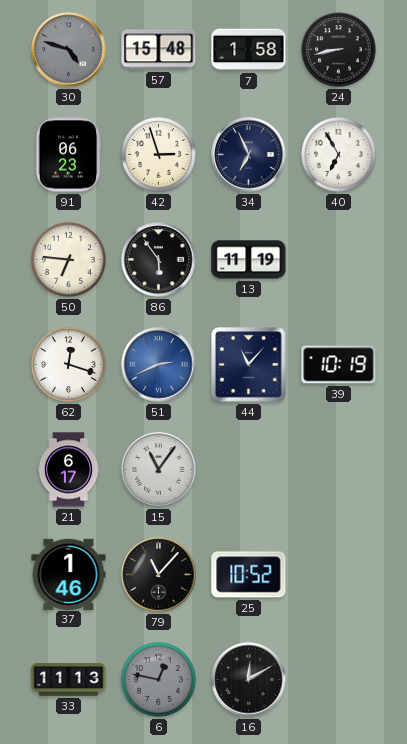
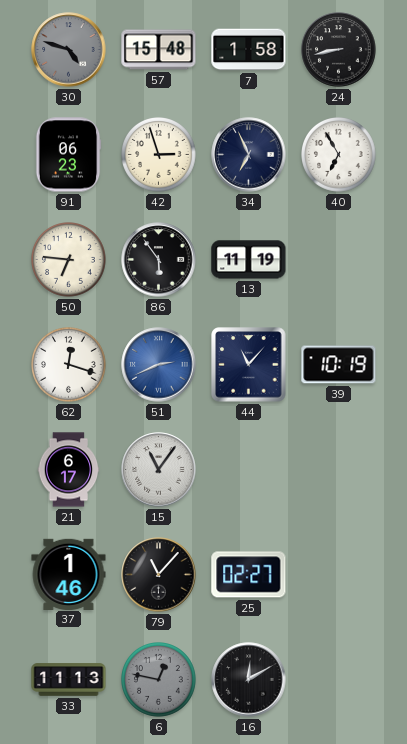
25: 10:52 -> 02:27 (249, 575)
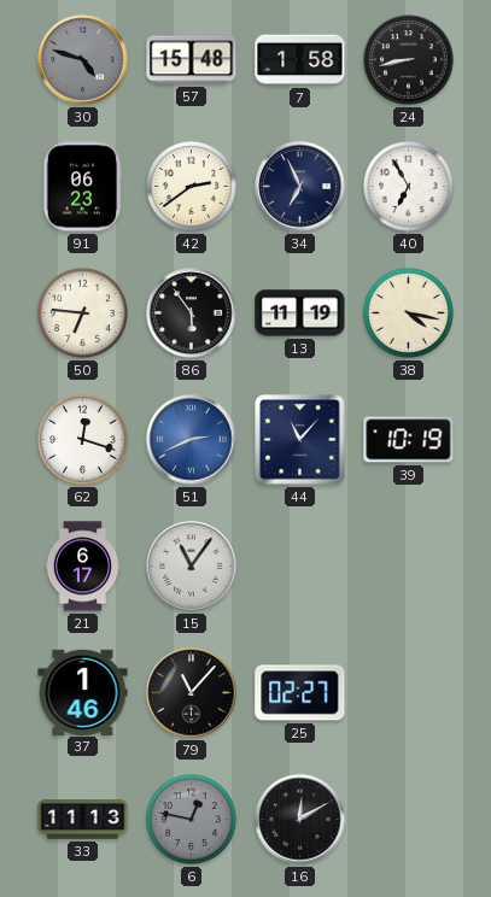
42: 2:57 -> 2:39 (192, 187)
38: none -> 4:17 (409, 313)
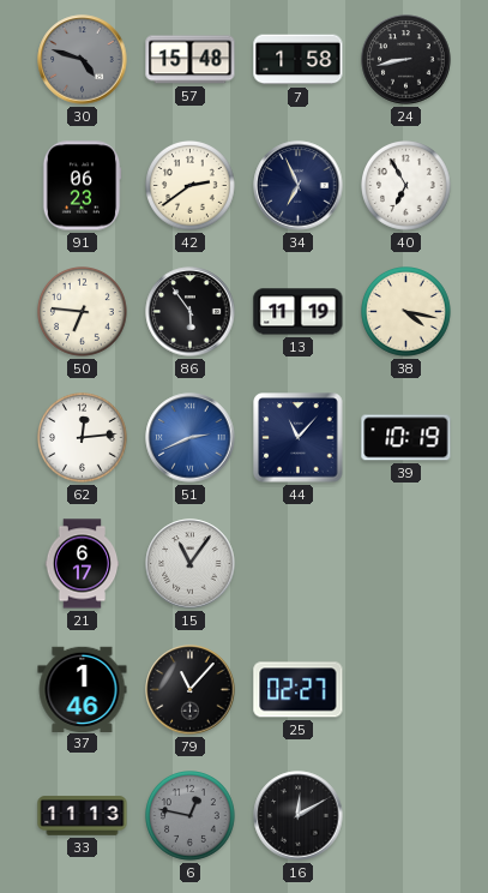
62: 12:18 -> 12:14 (83, 438)
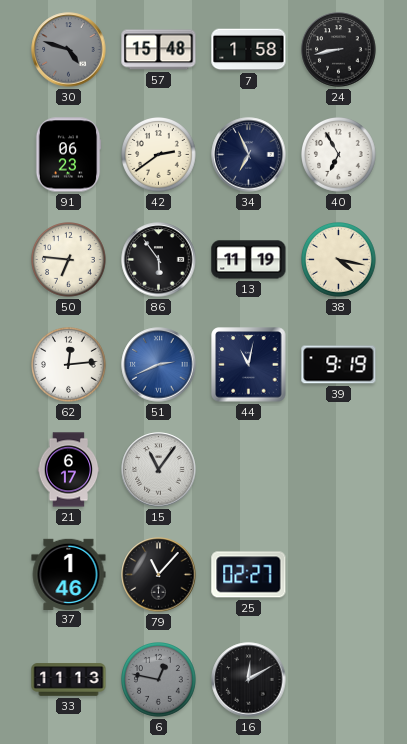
44: 11:07 -> 11:02 (249, 365)
39: 10:19 -> 9:19 (339, 365)
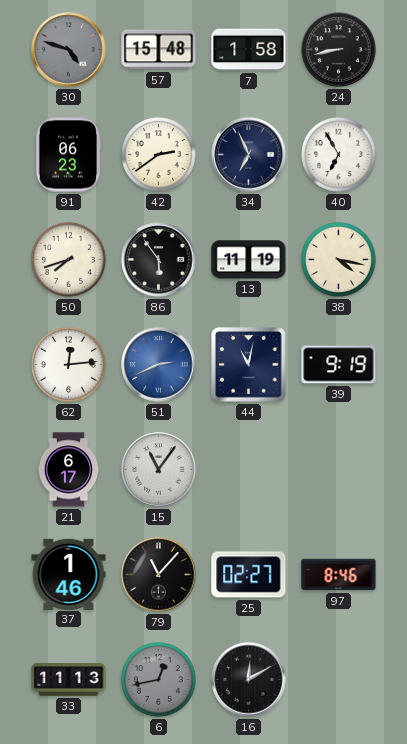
50: 6:46 -> 7:42 (69, 260)
97: none -> 8:46 (339, 575)
6: 12:47 -> 12:43 (159, 680)
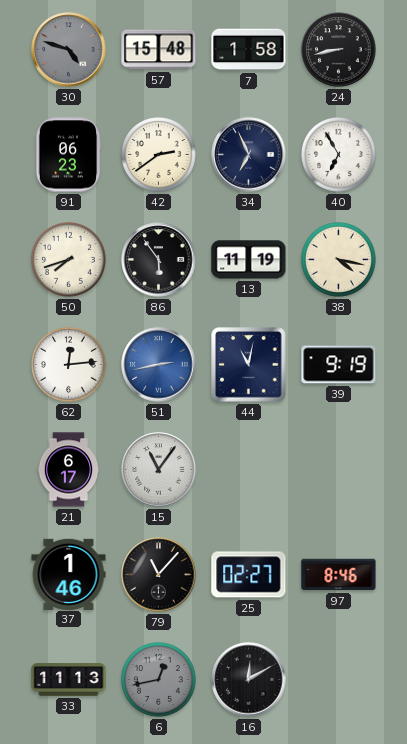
51: 2:41 -> 2:43 (159, 365)
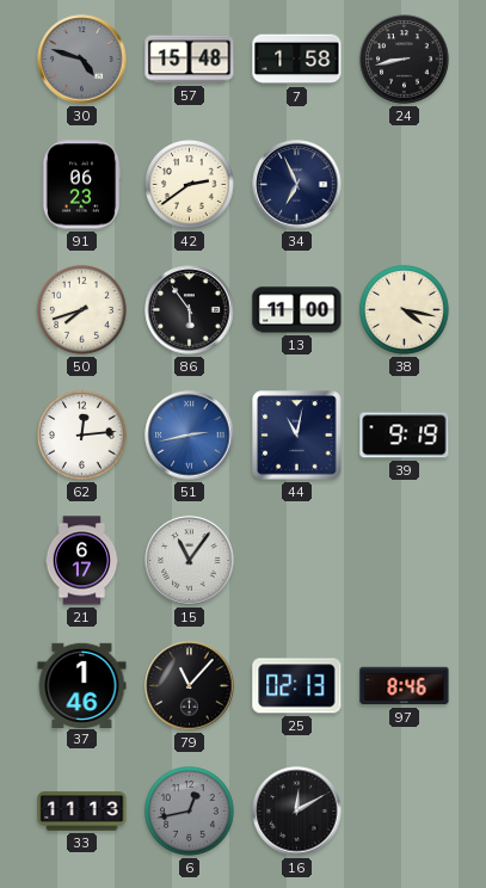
40: 6:55 -> none (339, 155)
13: 11:19 -> 11:00 (297, 310)
25: 02:27 -> 02:13 (297, 686)
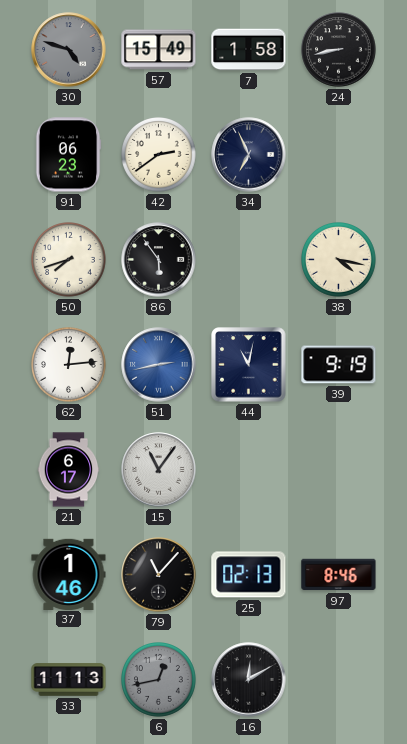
57: 15:48 -> 15:49 (159, 50)
13: 11:00 -> none (297, 310)
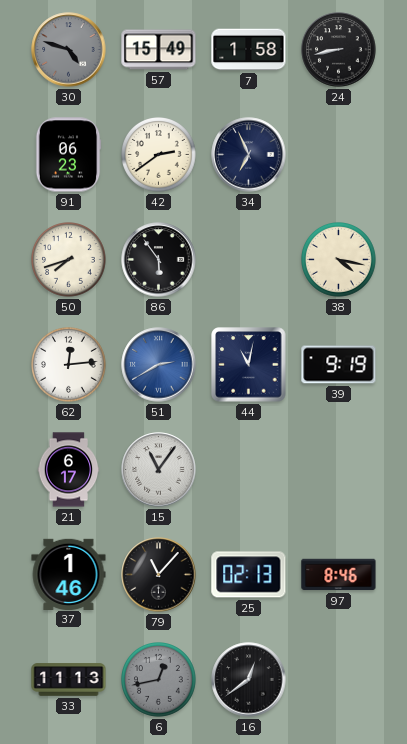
51: 2:43 -> 2:40 (159, 365)
16: 12:10 -> 12:39 (249, 680)
